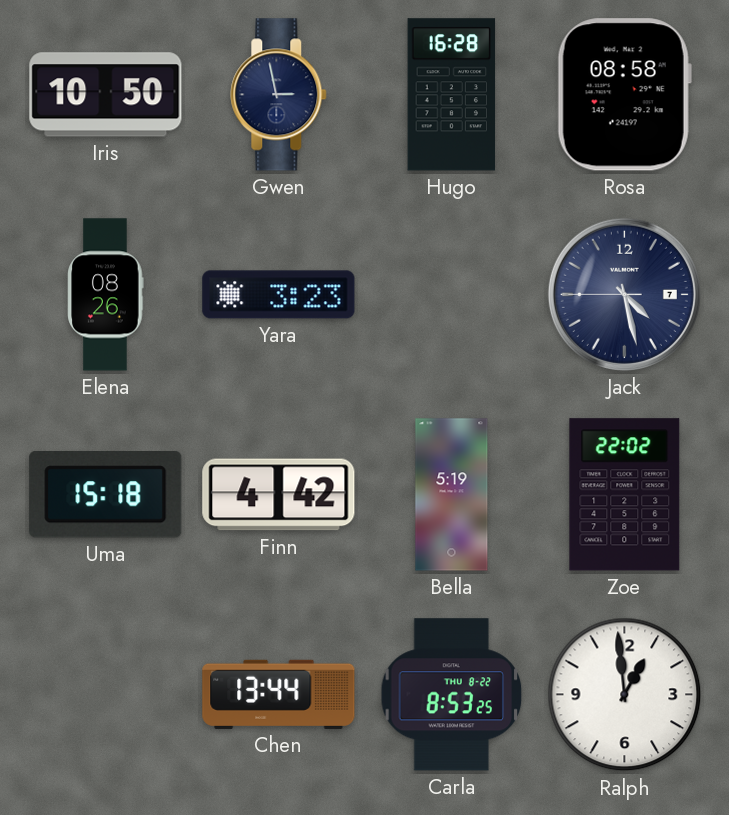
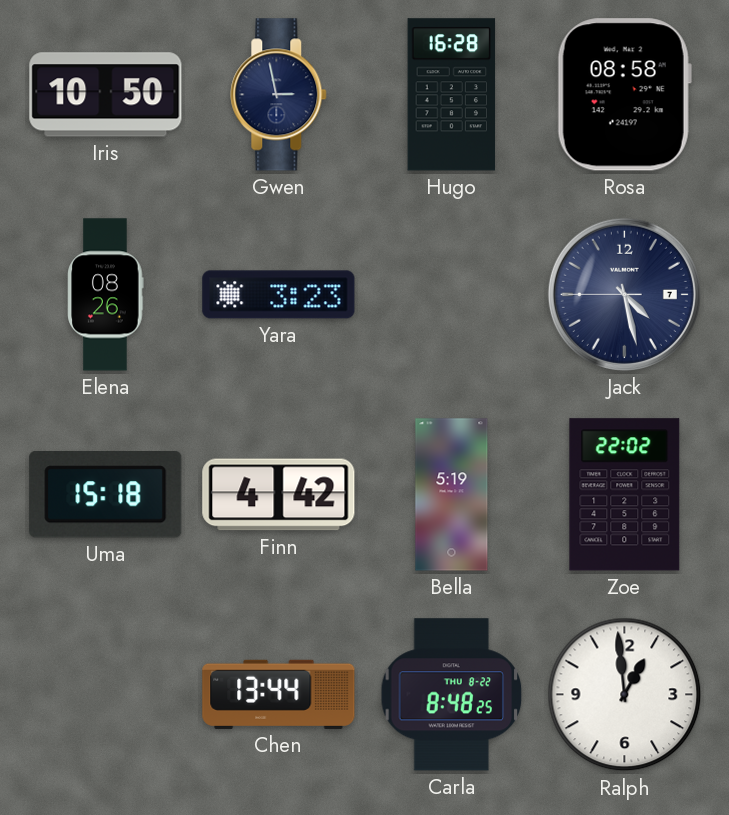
Carla: 8:53 -> 8:48 (452, 695)
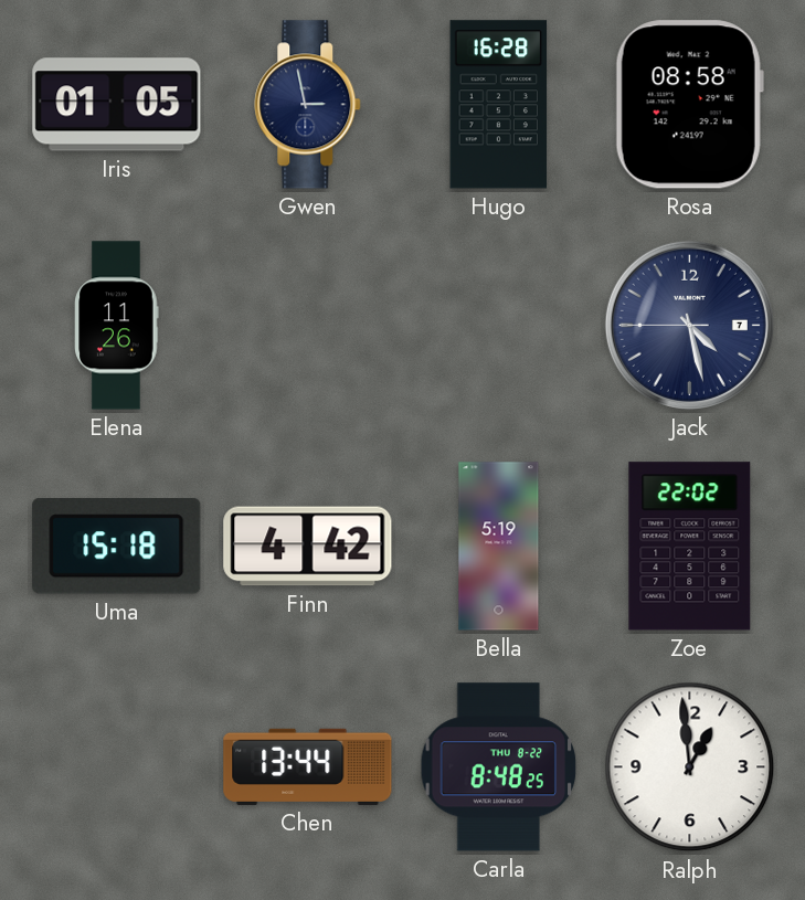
Iris: 10:50 -> 01:05 (117, 105)
Elena: 08:26 -> 11:26 (117, 326)
Yara: 3:23 -> none (279, 295)
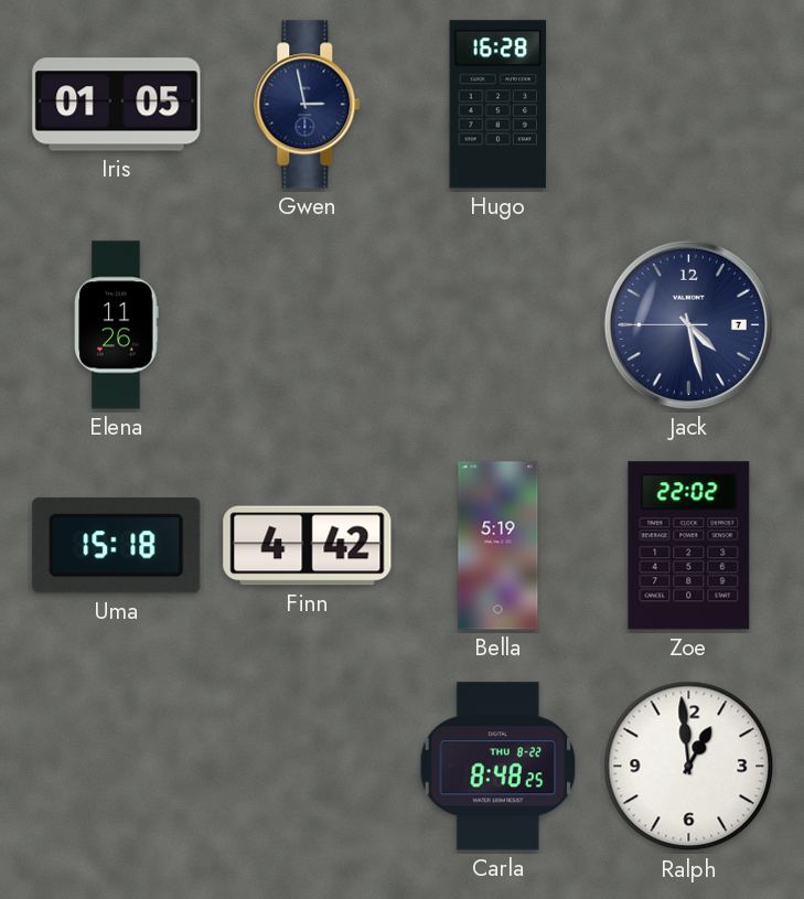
Rosa: 08:58 -> none (689, 105)
Chen: 13:44 -> none (308, 766)
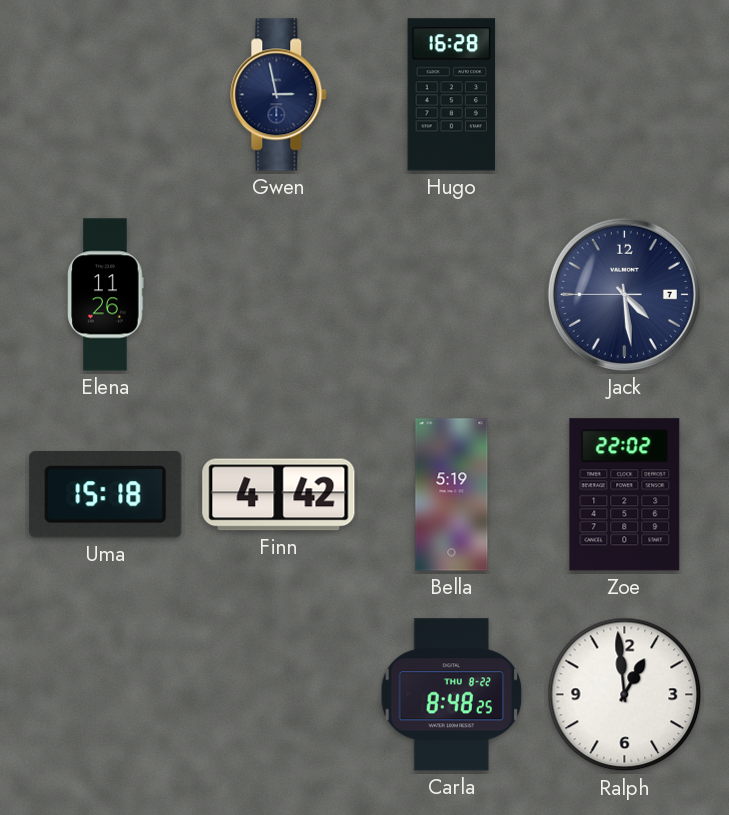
Iris: 01:05 -> none (117, 105)
Jack: 4:27 -> 4:28 (624, 294)
